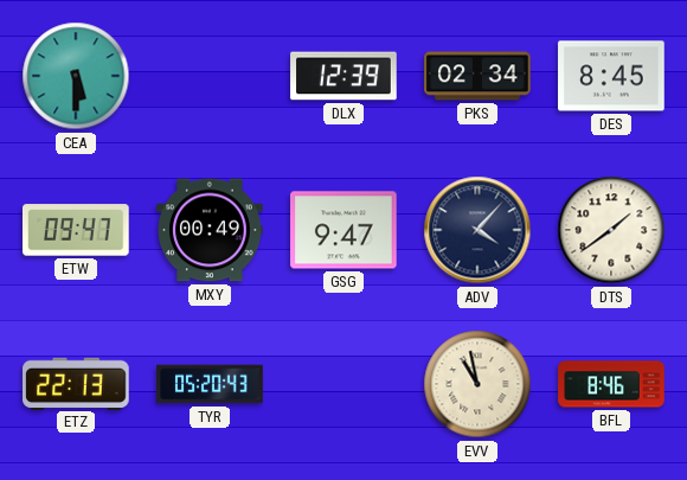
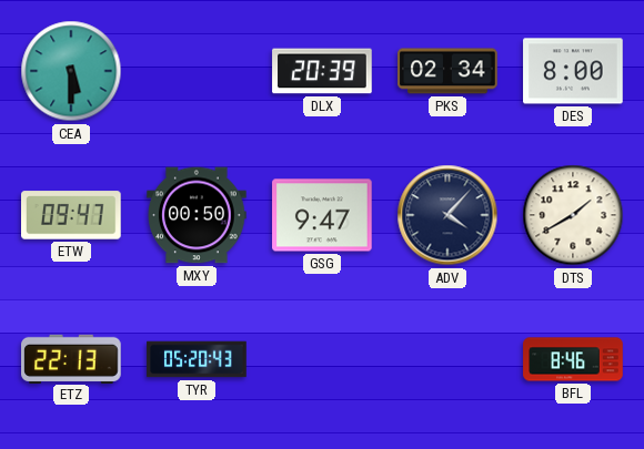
DLX: 12:39 -> 20:39 (322, 71)
DES: 8:45 -> 8:00 (573, 71)
MXY: 00:49 -> 00:50 (197, 215)
DTS: 1:39 -> 1:40 (573, 215)
EVV: 10:58 -> none (477, 384)
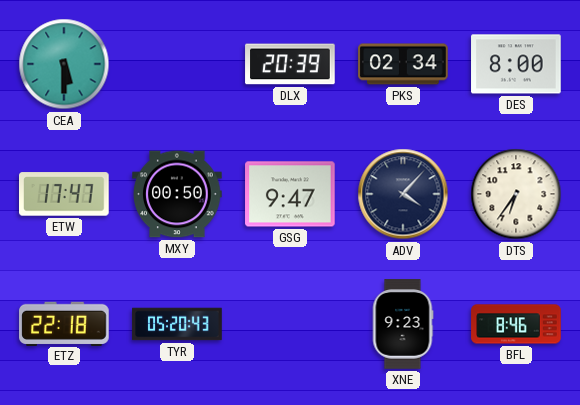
ETW: 09:47 -> 17:47 (65, 194)
DTS: 1:40 -> 6:36 (516, 194)
ETZ: 22:13 -> 22:18 (64, 323)
XNE: none -> 9:23 (403, 324)
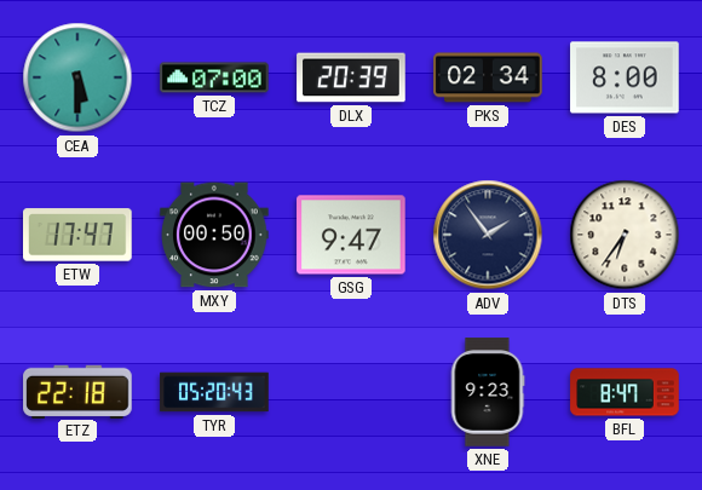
TCZ: none -> 07:00 (214, 77)
ADV: 4:07 -> 1:54 (488, 235)
BFL: 8:46 -> 8:47 (625, 392)
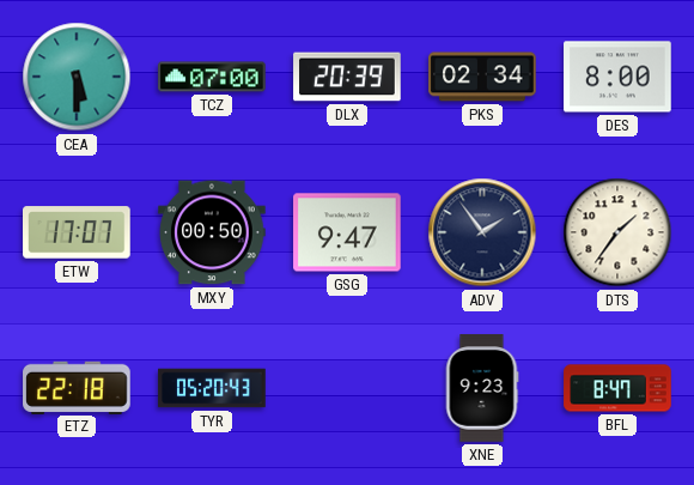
ETW: 17:47 -> 17:07 (78, 232)
DTS: 6:36 -> 1:36 (617, 232)
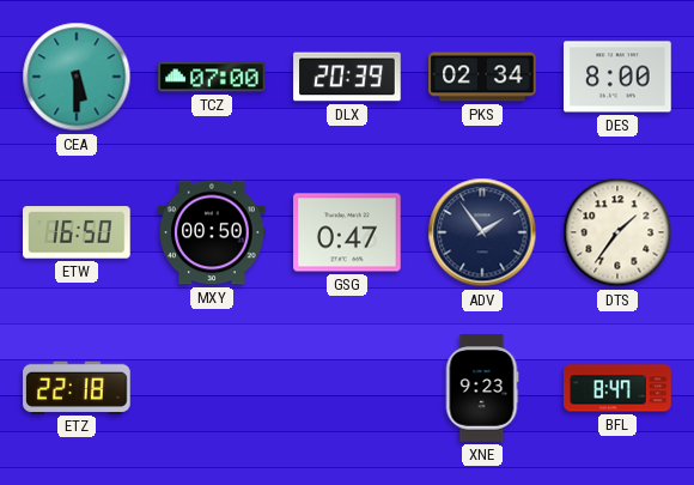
ETW: 17:07 -> 16:50 (78, 232)
GSG: 9:47 -> 0:47 (347, 232)
TYR: 05:20 -> none (212, 388)
